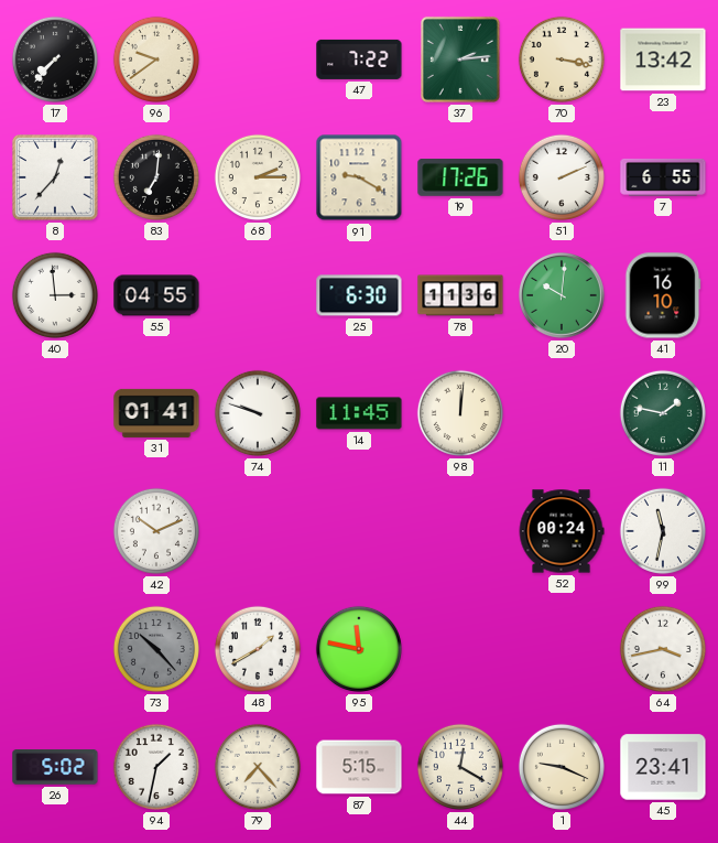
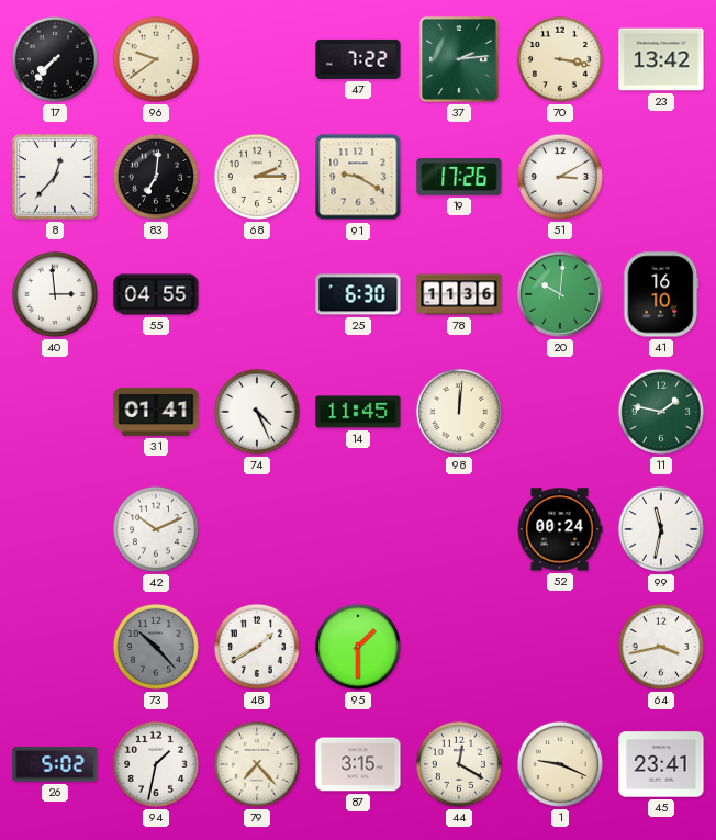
51: 2:11 -> 3:10 (560, 177)
7: 6:55 -> none (663, 177)
74: 9:48 -> 4:26 (257, 412)
95: 11:47 -> 1:30 (358, 647)
87: 5:15 -> 3:15 (358, 764)
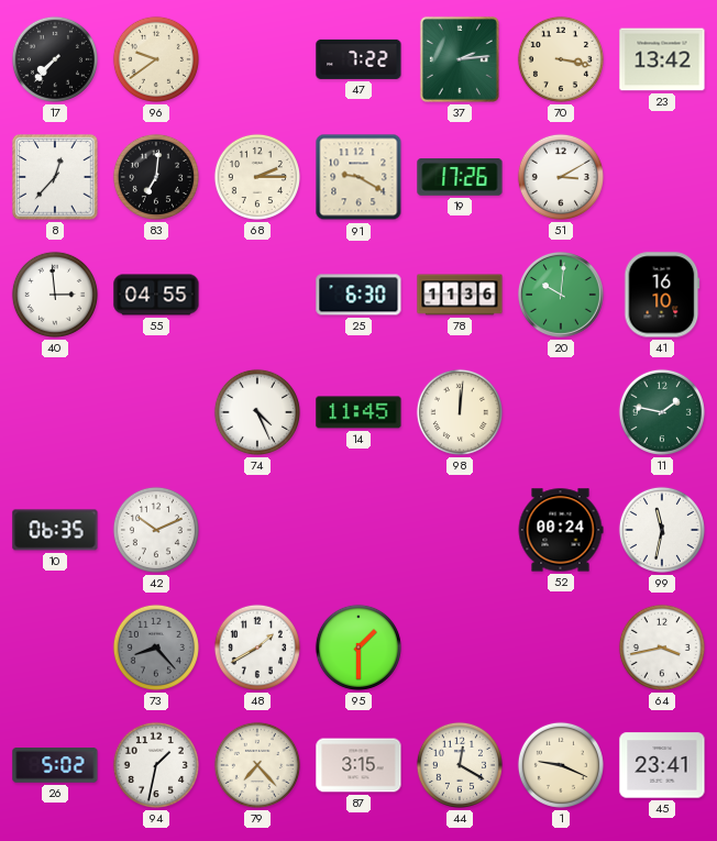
31: 01:41 -> none (156, 412)
10: none -> 06:35 (55, 530)
73: 10:23 -> 8:23 (156, 648)
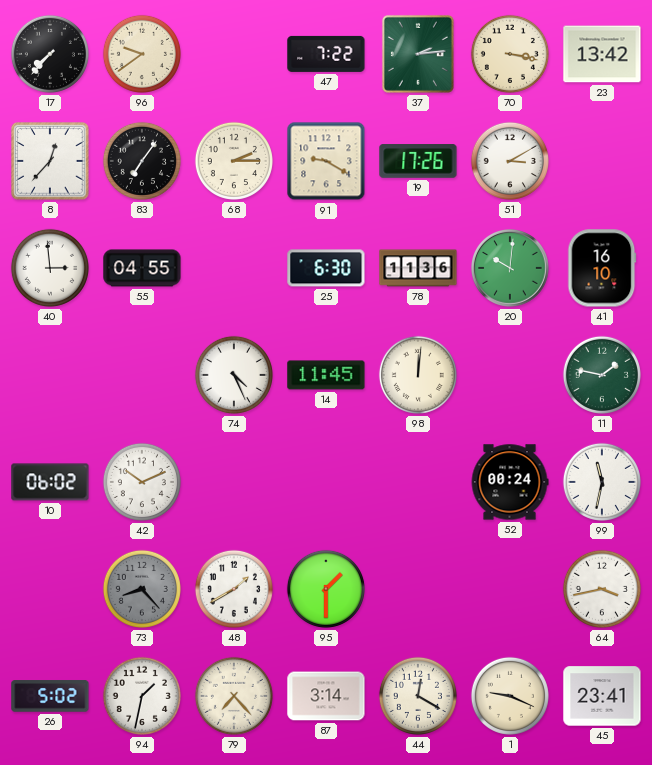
83: 7:01 -> 7:06 (142, 161)
10: 06:35 -> 06:02 (50, 482)
87: 3:15 -> 3:14 (326, 696)
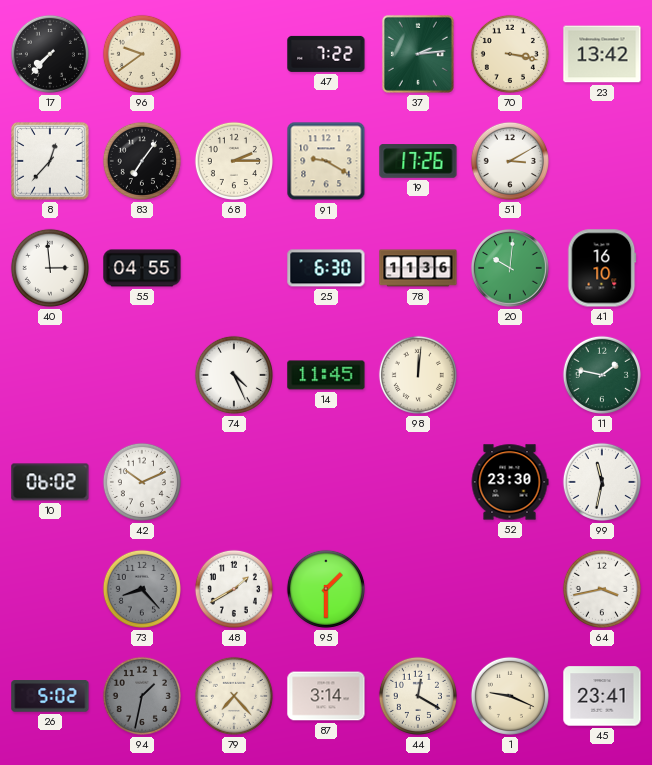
52: 00:24 -> 23:30 (510, 482)
94 dial: white -> grey (142, 696)
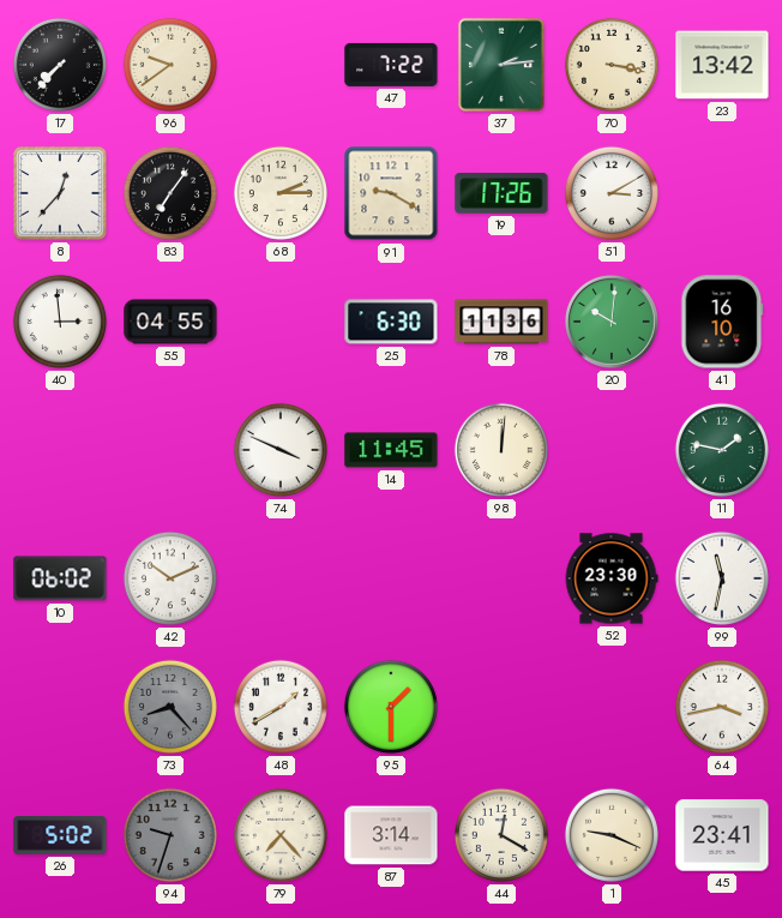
74: 4:26 -> 3:49 (281, 450)
94: 1:32 -> 9:33 (170, 835)
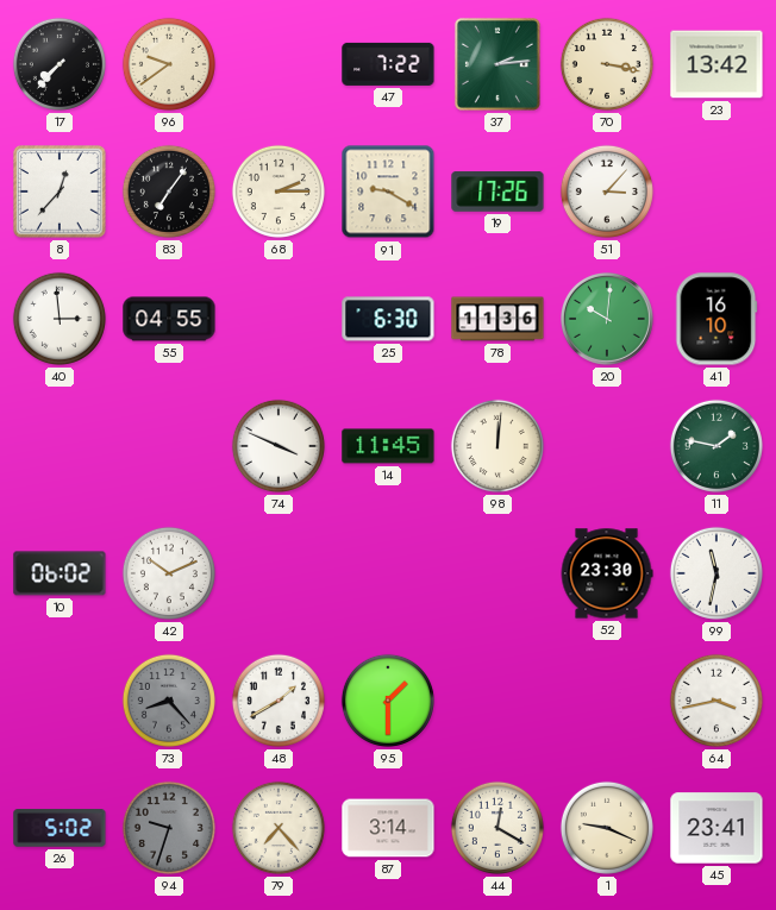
51: 3:10 -> 3:07 (607, 192)
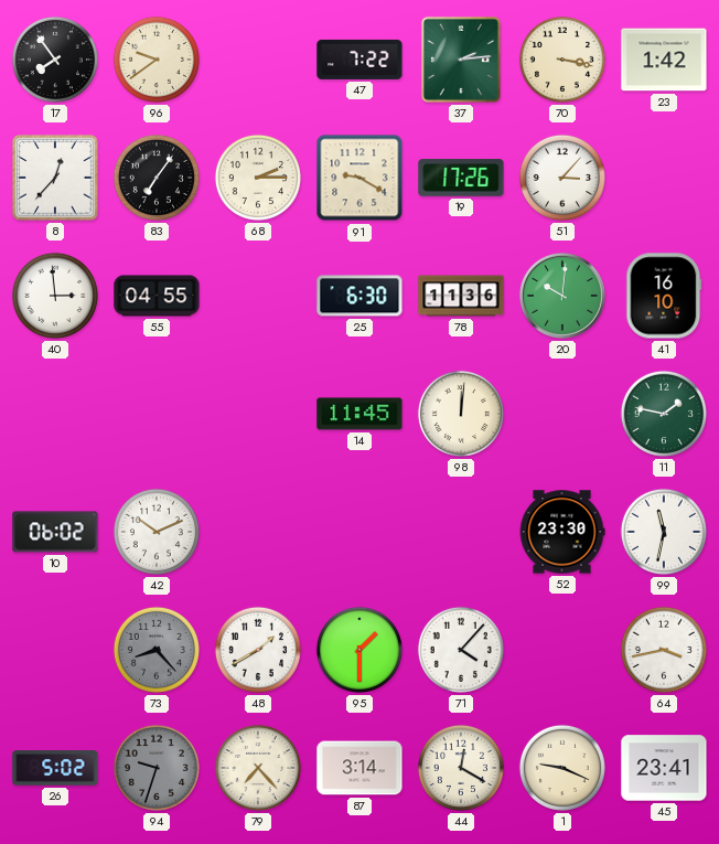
17: 7:37 -> 7:54 (55, 60)
23: 13:42 -> 1:42 (664, 60)
74: 3:49 -> none (279, 446)
71: none -> 4:07 (461, 650)
